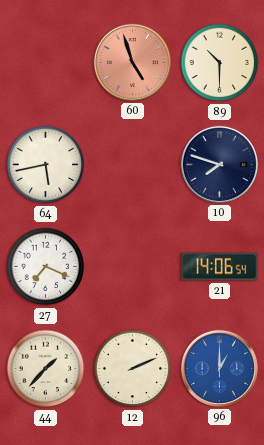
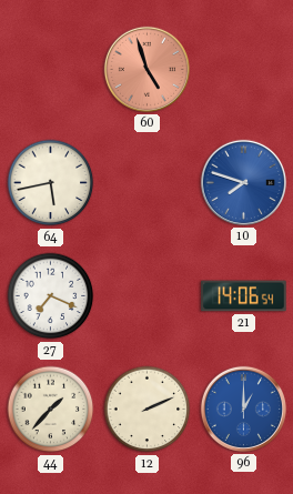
89: 10:30 -> none (220, 63)
10 dial: navy -> blue (243, 182)
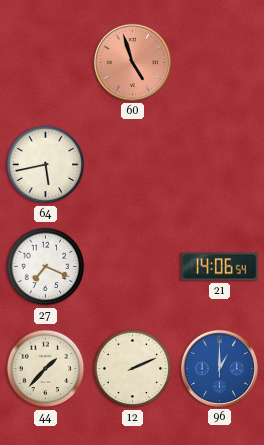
10: 7:48 -> none (243, 182)
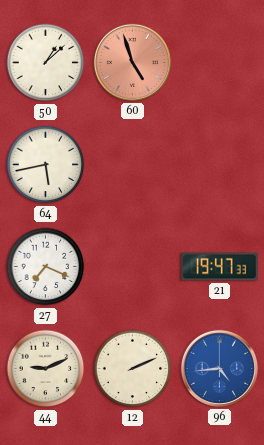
50: none -> 1:08 (46, 63)
21: 14:06 -> 19:47 (220, 267)
44: 1:37 -> 9:11 (46, 369)
96: 1:00 -> 4:44 (219, 368)
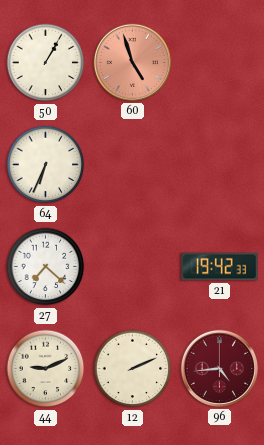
50: 1:08 -> 1:05 (46, 63)
64: 5:43 -> 6:34 (46, 165)
27: 7:19 -> 7:22 (46, 267)
21: 19:47 -> 19:42 (220, 267)
96 dial: blue -> burgundy (219, 368)
